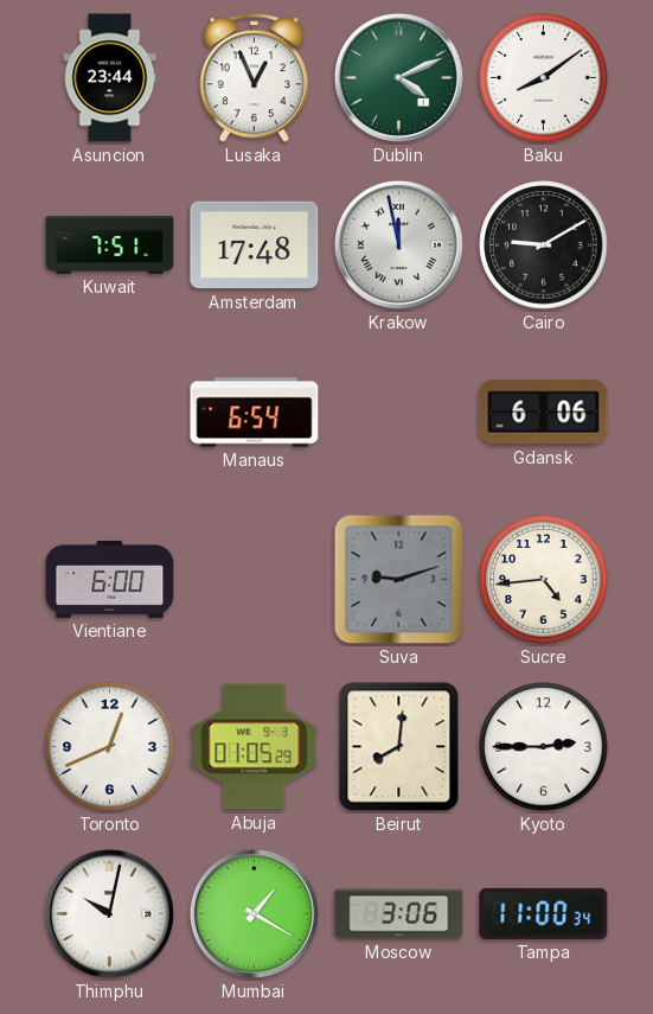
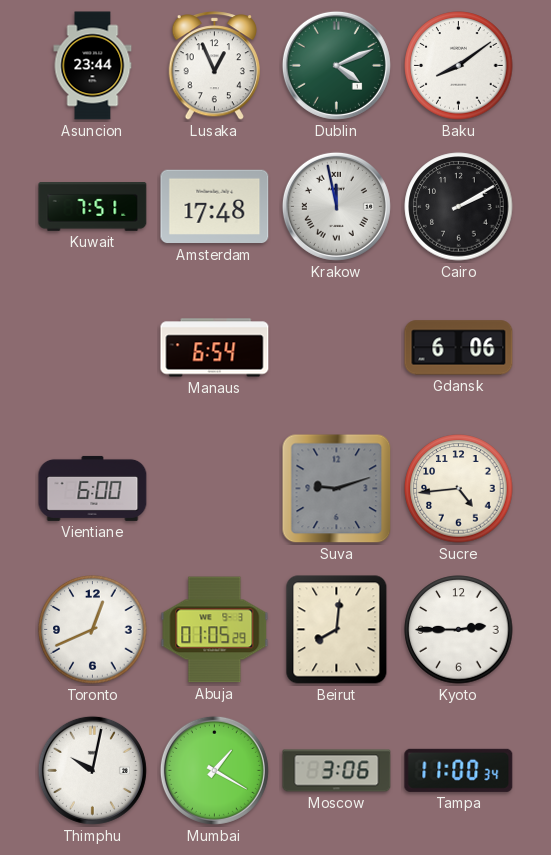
Cairo: 9:10 -> 2:10 (459, 207)
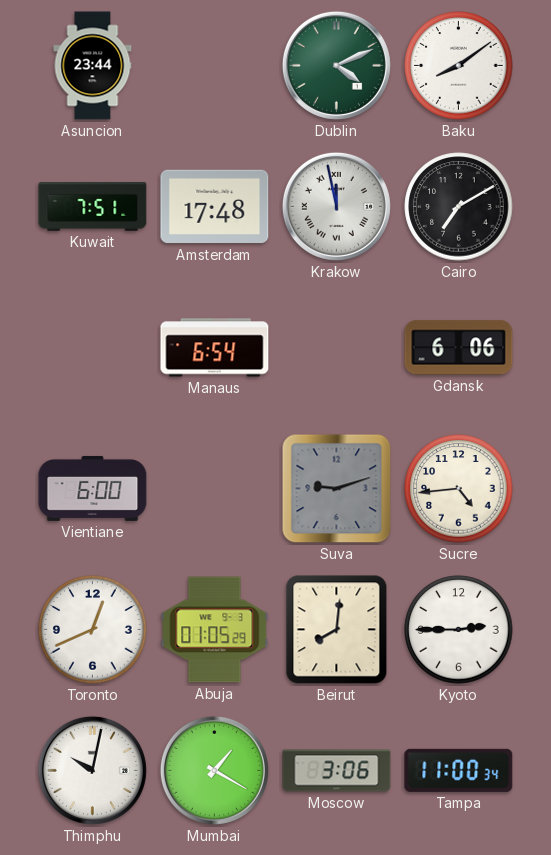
Lusaka: 12:56 -> none (214, 66)
Cairo: 2:10 -> 7:10 (459, 207)
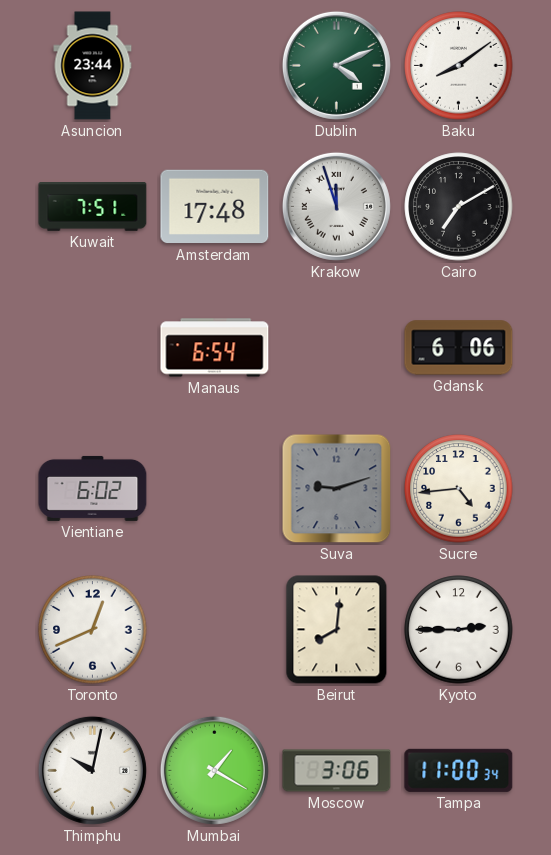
Krakow: 11:58 -> 11:57 (336, 206)
Vientiane: 6:00 -> 6:02 (93, 488)
Abuja: 01:05 -> none (215, 630)
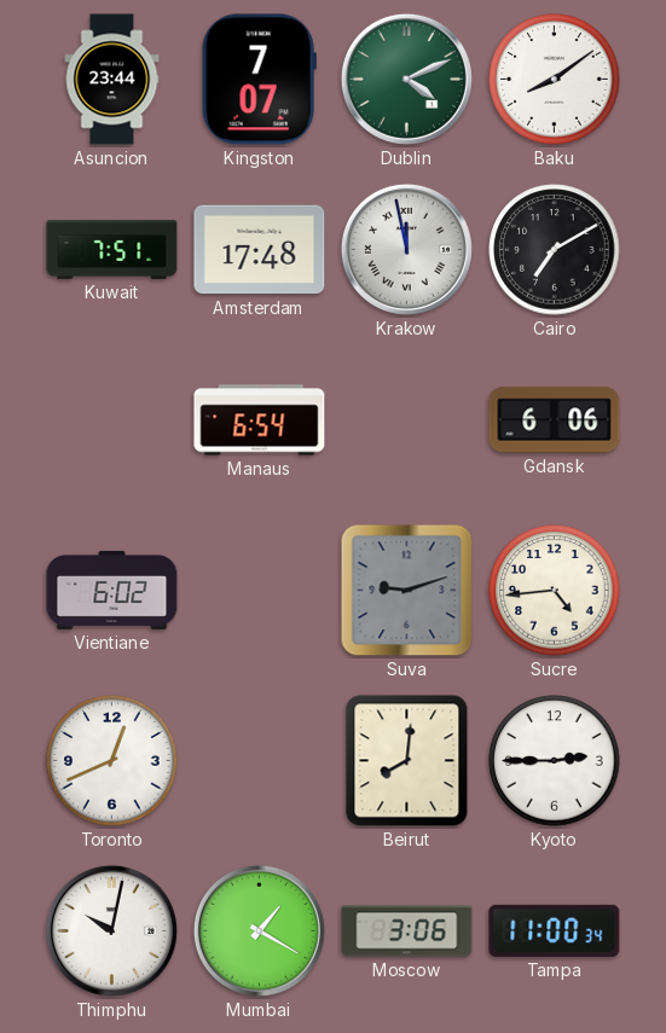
Kingston: none -> 7:07 (259, 80)
Krakow: 11:57 -> 11:58 (406, 249)
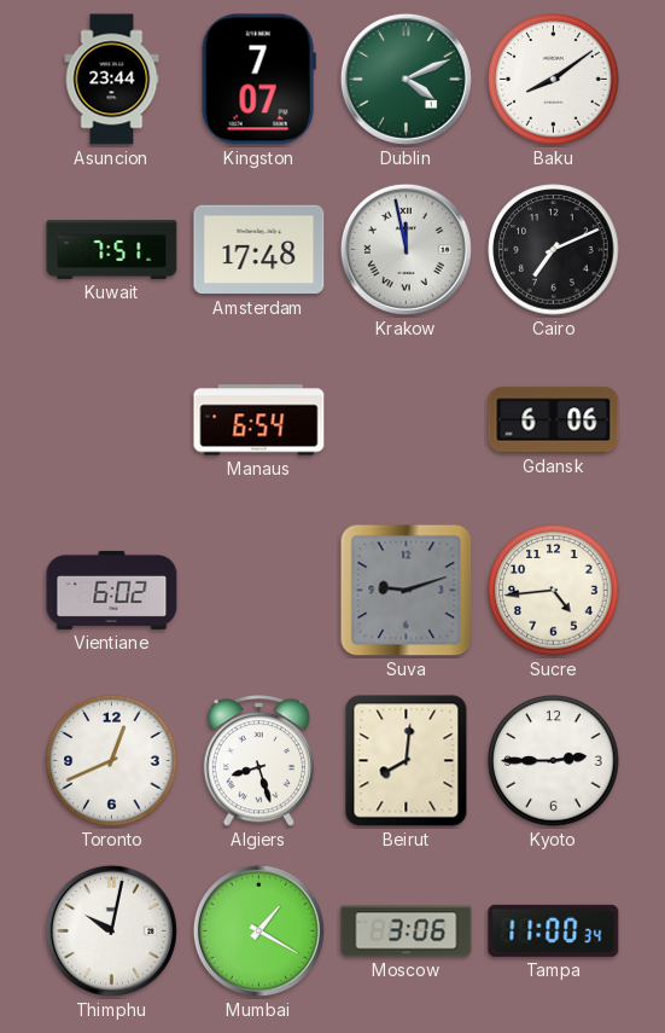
Cairo: 7:10 -> 7:11 (554, 250)
Algiers: none -> 8:27 (258, 761)
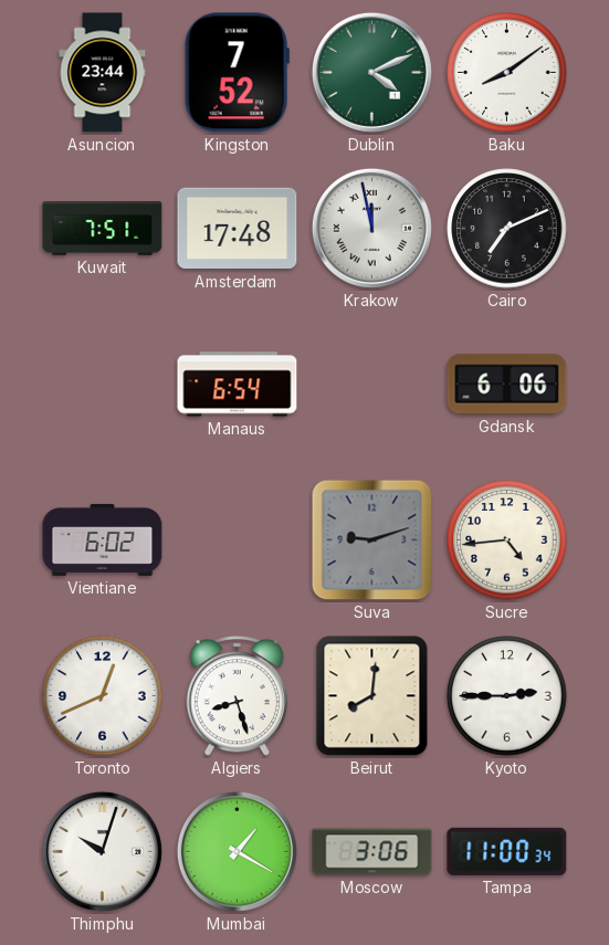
Kingston: 7:07 -> 7:52 (237, 73)
Thimphu: 10:02 -> 10:03 (102, 851)
